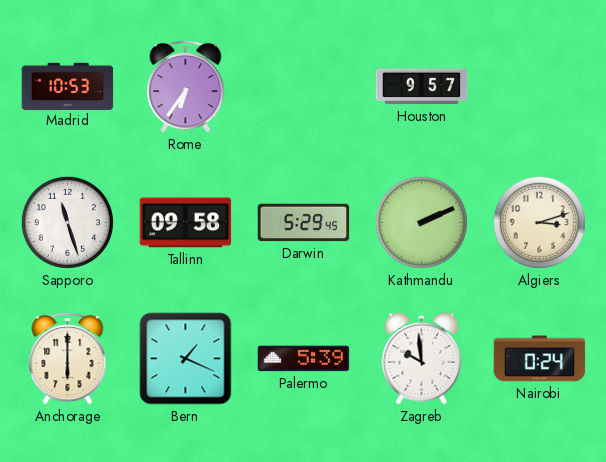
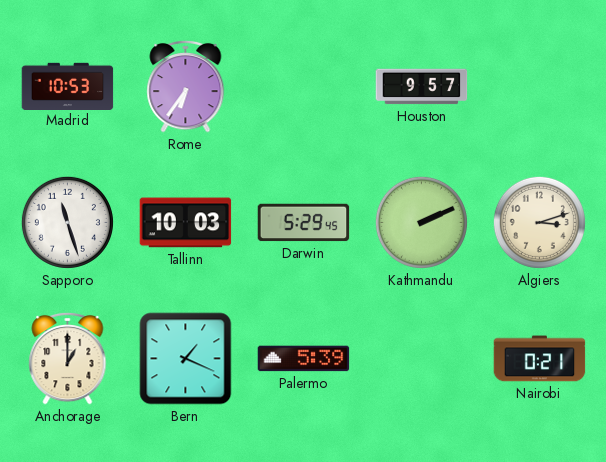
Tallinn: 09:58 -> 10:03 (186, 223)
Anchorage: 6:00 -> 1:00 (68, 358)
Zagreb: 9:59 -> none (422, 358)
Nairobi: 0:24 -> 0:21 (540, 359)
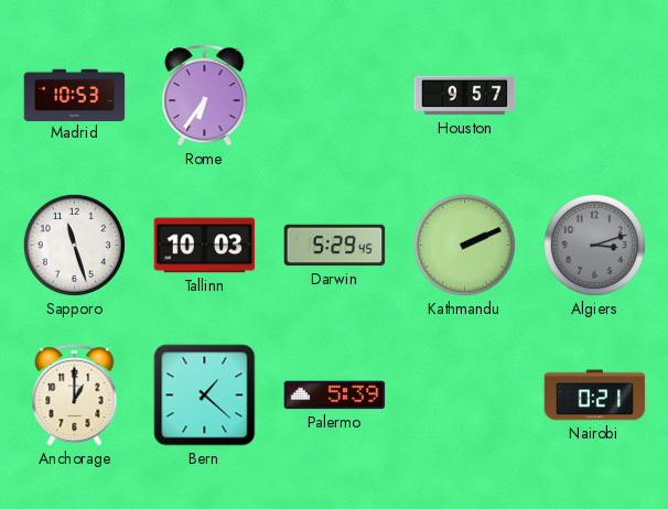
Algiers dial: cream -> grey (594, 245)
Bern: 1:19 -> 1:22 (205, 396)
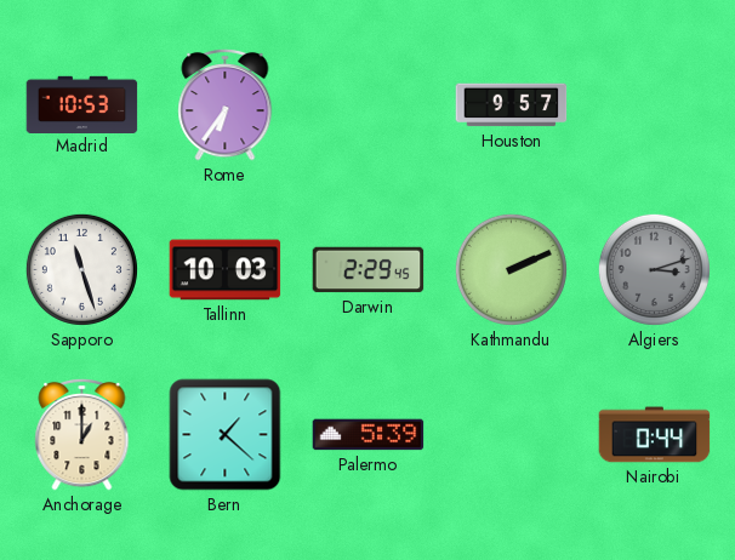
Darwin: 5:29 -> 2:29 (369, 270)
Nairobi: 0:21 -> 0:44 (655, 435)
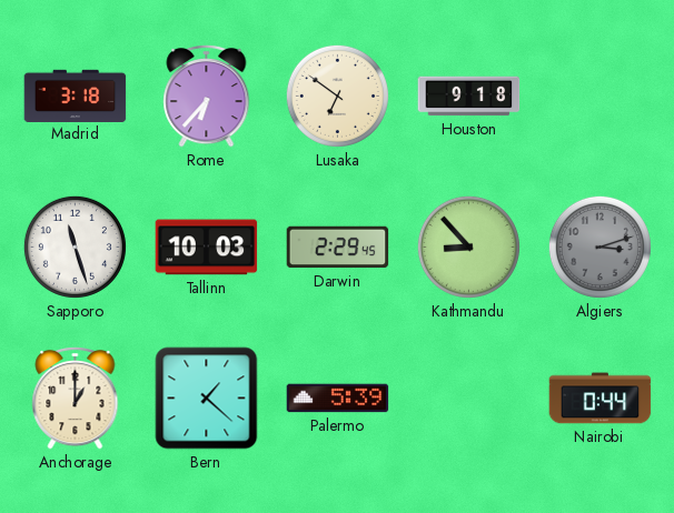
Madrid: 10:53 -> 3:18 (76, 95)
Rome: 6:36 -> 6:37 (207, 95)
Lusaka: none -> 6:51 (337, 95)
Houston: 9:57 -> 9:18 (469, 97)
Kathmandu: 2:11 -> 8:53 (468, 247)
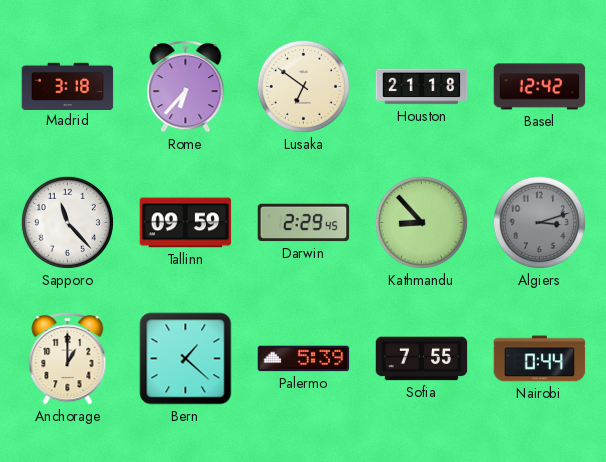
Houston: 9:18 -> 21:18 (422, 87)
Basel: none -> 12:42 (540, 87)
Sapporo: 11:27 -> 11:23 (67, 222)
Tallinn: 10:03 -> 09:59 (186, 223)
Sofia: none -> 7:55 (422, 359)
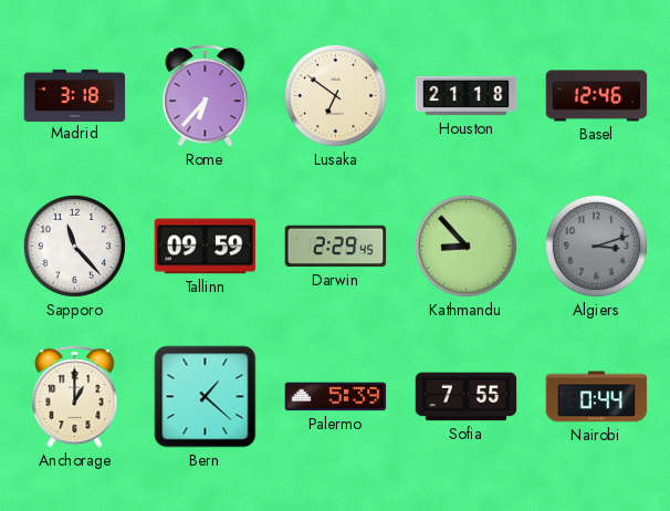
Basel: 12:42 -> 12:46 (597, 96)
